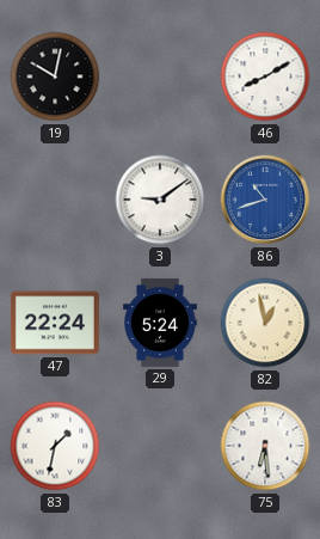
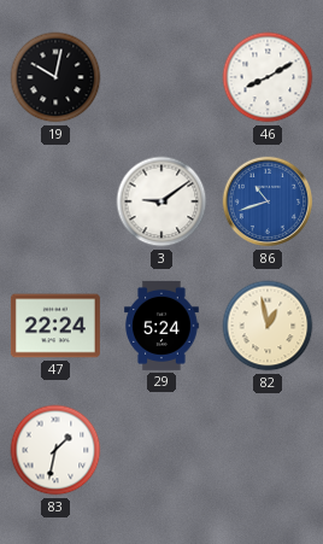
75: 6:29 -> none (265, 446)
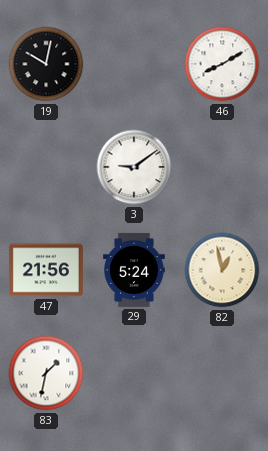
86: 10:42 -> none (268, 201)
47: 22:24 -> 21:56 (46, 270)
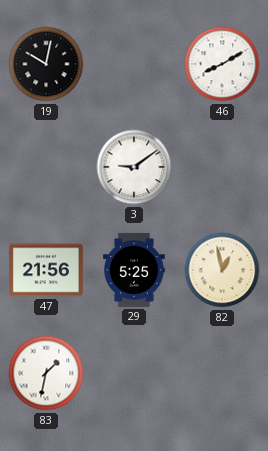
29: 5:24 -> 5:25 (135, 270)
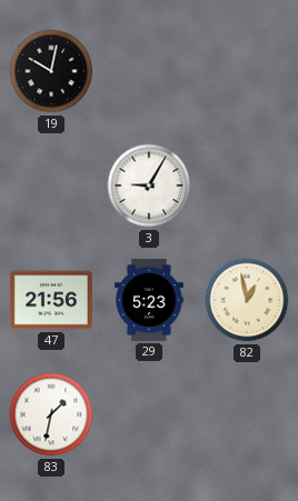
46: 8:10 -> none (222, 64)
3: 9:09 -> 9:05 (149, 186)
29: 5:25 -> 5:23 (150, 300)
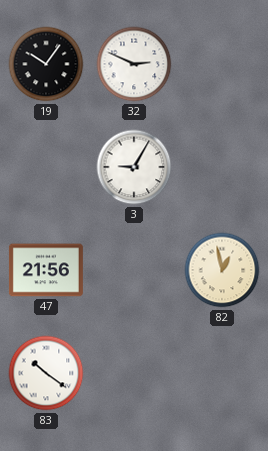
19: 10:02 -> 10:06 (46, 64)
32: none -> 2:49 (134, 64)
29: 5:23 -> none (150, 300)
83: 1:32 -> 10:21 (46, 373)
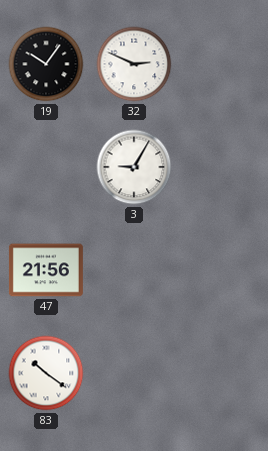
82: 12:58 -> none (222, 270)
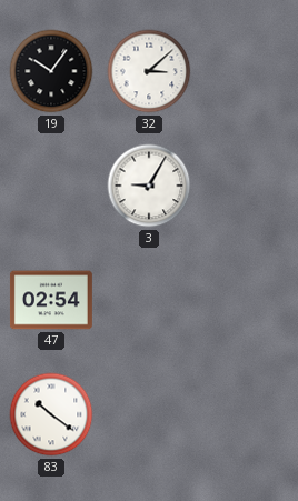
32: 2:49 -> 3:08 (149, 71)
47: 21:56 -> 02:54 (51, 300)
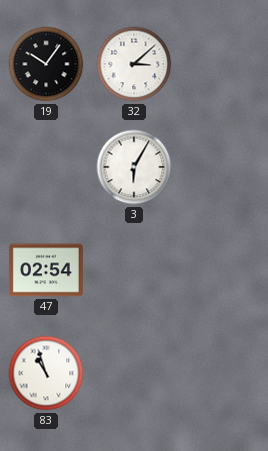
3: 9:05 -> 6:05 (134, 167)
83: 10:21 -> 10:57 (46, 373)
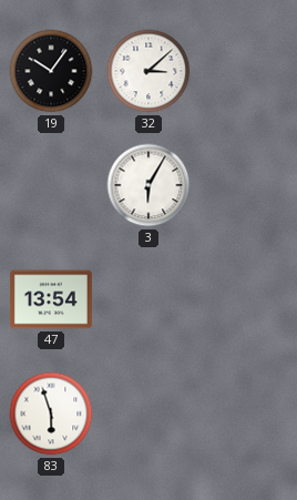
47: 02:54 -> 13:54 (51, 299)
83: 10:57 -> 5:57 (51, 414)
